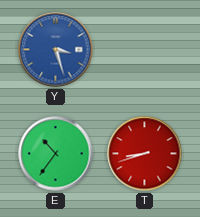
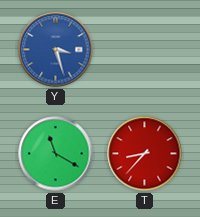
E: 10:36 -> 11:20 (56, 154)
T: 8:42 -> 8:37 (145, 154)
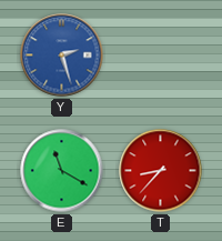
Y: 3:27 -> 2:27 (62, 56)
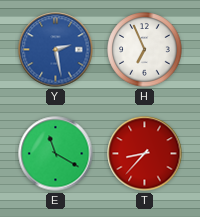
Y: 2:27 -> 2:28 (56, 50)
H: none -> 6:56 (145, 50)
